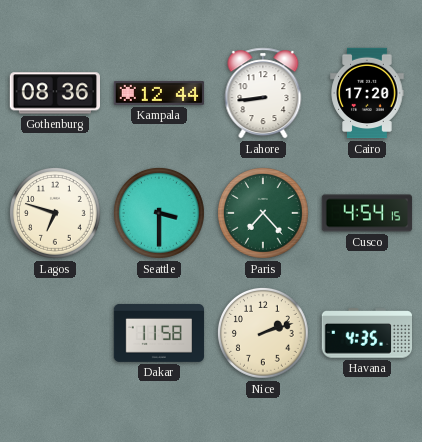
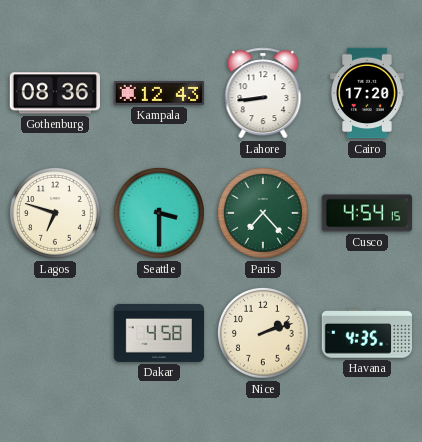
Kampala: 12:44 -> 12:43 (159, 93)
Dakar: 11:58 -> 4:58 (159, 333)
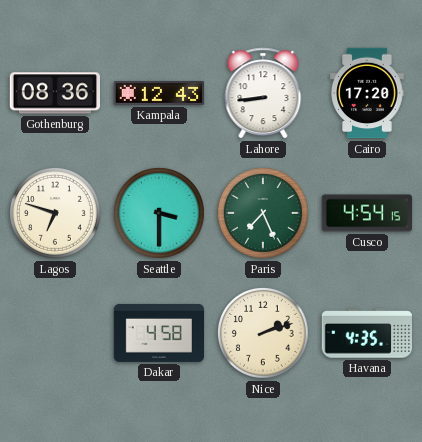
Paris: 7:23 -> 7:26 (263, 213)
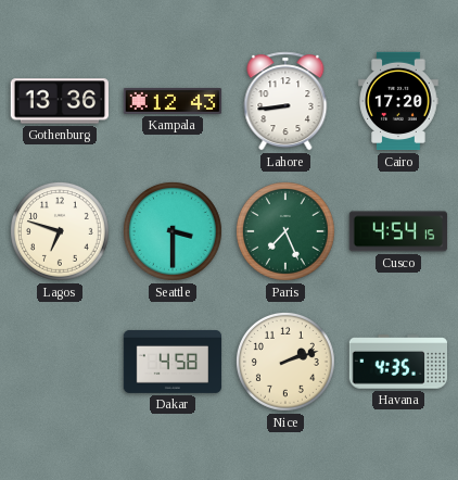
Gothenburg: 08:36 -> 13:36 (59, 101)
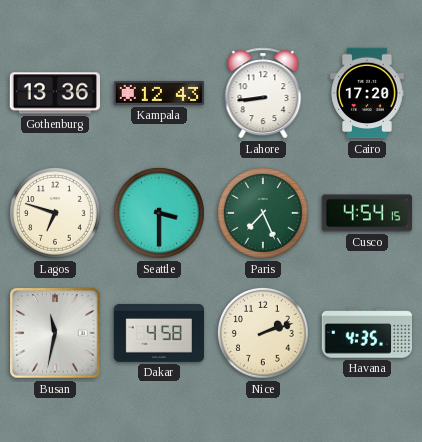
Busan: none -> 11:32 (55, 333)
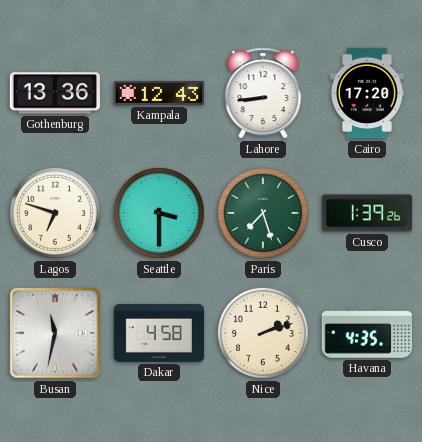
Paris: 7:26 -> 7:27 (263, 213)
Cusco: 4:54 -> 1:39 (367, 213)
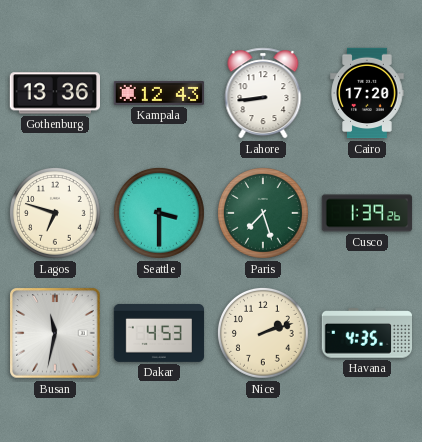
Dakar: 4:58 -> 4:53 (159, 333)
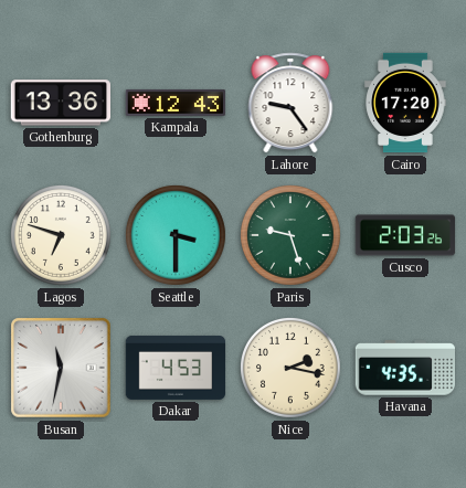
Lahore: 8:44 -> 9:24 (290, 103)
Paris: 7:27 -> 9:27 (290, 235)
Cusco: 1:39 -> 2:03 (405, 235)
Nice: 2:12 -> 2:17 (290, 368)
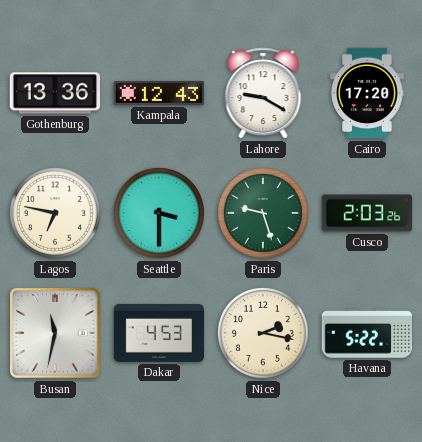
Lahore: 9:24 -> 9:20 (263, 93)
Lagos: 6:48 -> 6:47 (55, 213)
Havana: 4:35 -> 5:22 (366, 333)
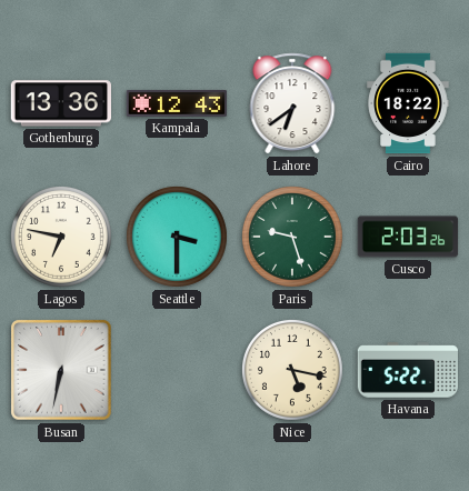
Lahore: 9:20 -> 6:39 (292, 103)
Cairo: 17:20 -> 18:22 (408, 103)
Busan: 11:32 -> 6:32 (61, 370)
Dakar: 4:53 -> none (159, 333)
Nice: 2:17 -> 5:17 (292, 370)
